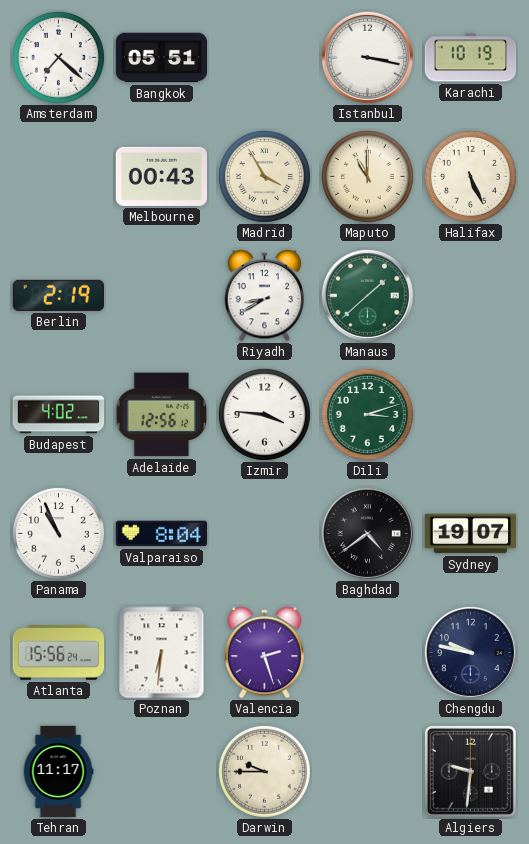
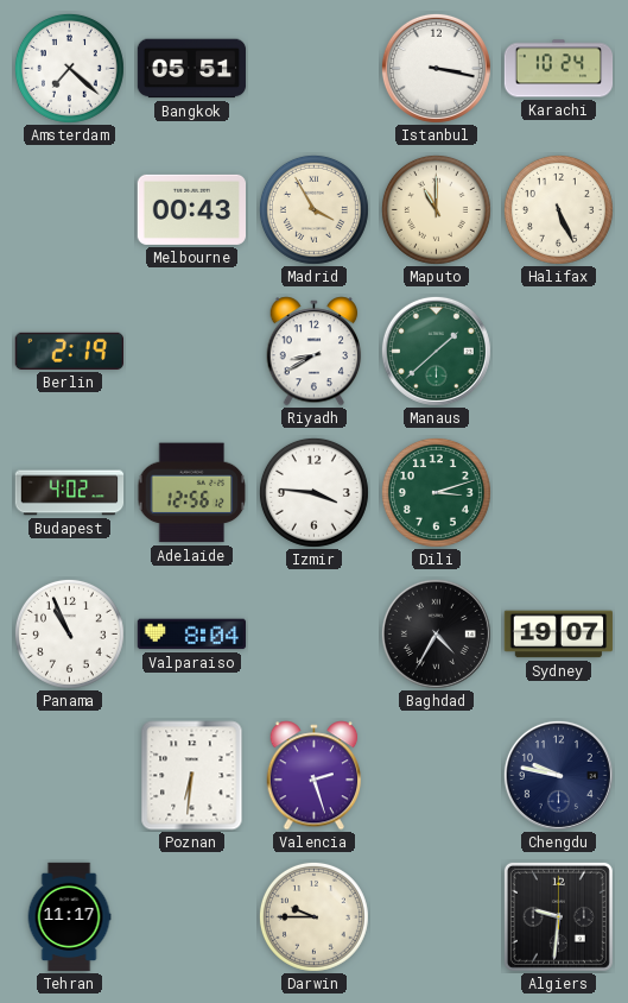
Karachi: 10:19 -> 10:24 (559, 69)
Baghdad: 4:39 -> 4:35 (436, 633)
Atlanta: 15:56 -> none (59, 653)
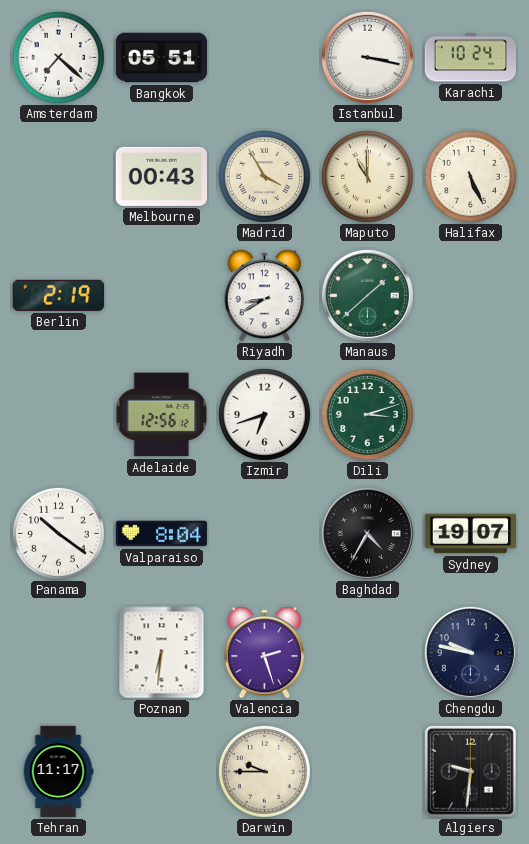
Budapest: 4:02 -> none (70, 493)
Izmir: 3:46 -> 6:42 (264, 414)
Panama: 10:56 -> 10:21 (58, 533)
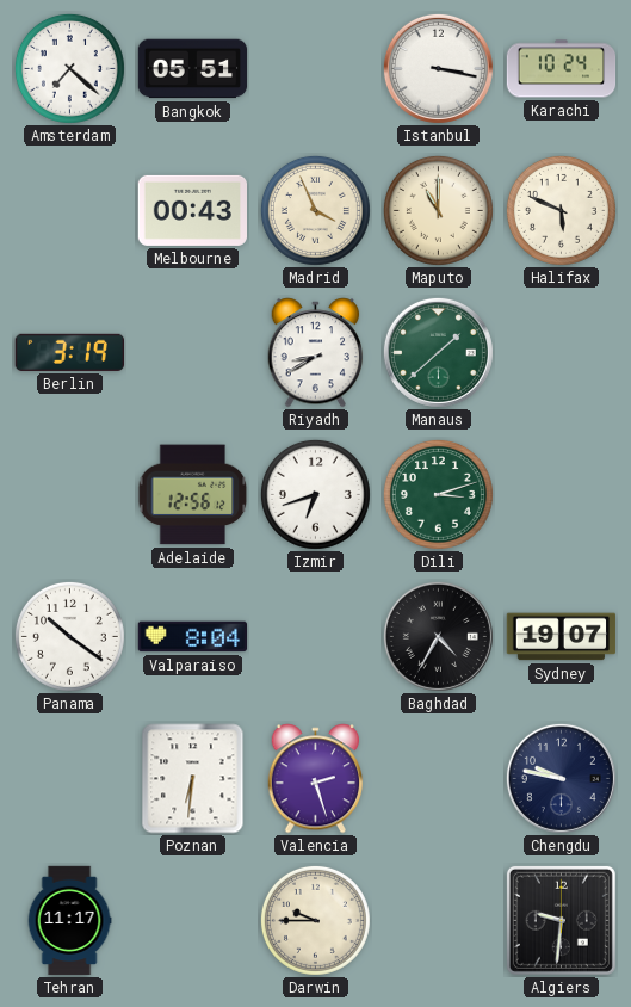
Madrid: 3:55 -> 3:56 (315, 210)
Halifax: 5:26 -> 5:49 (561, 210)
Berlin: 2:19 -> 3:19 (69, 352)
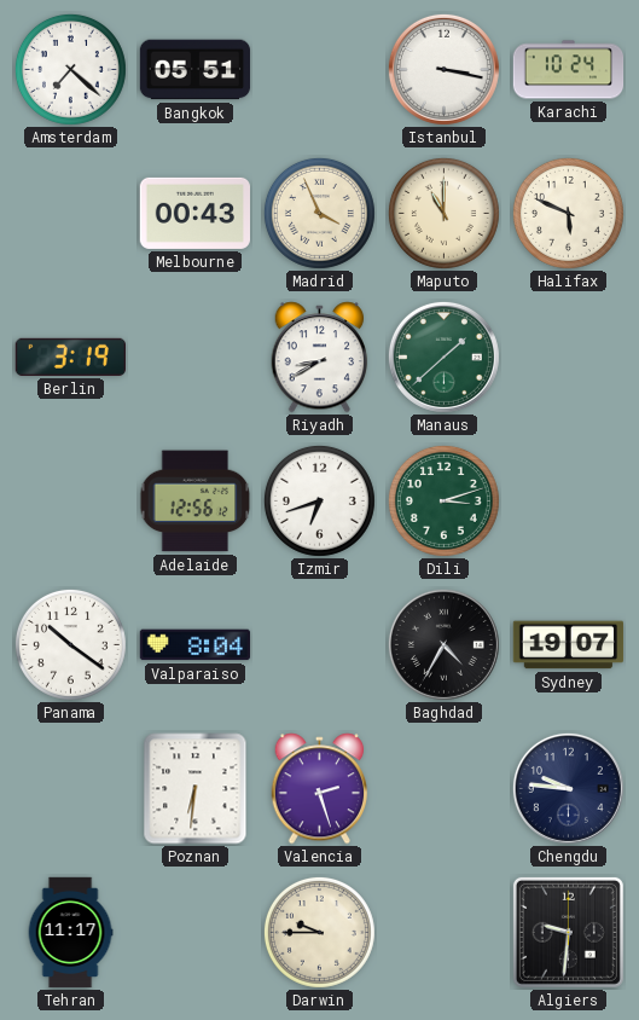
Chengdu: 9:47 -> 9:46 (568, 788)
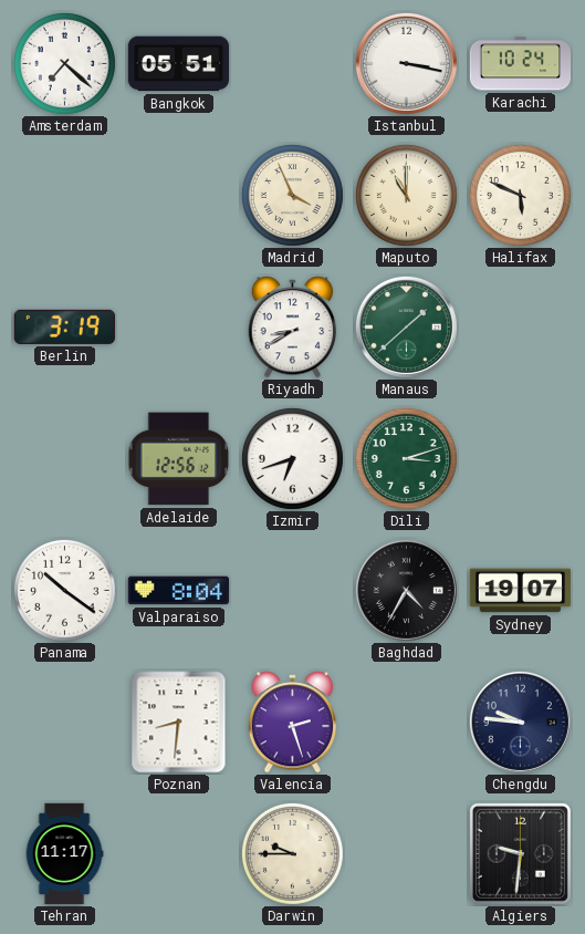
Melbourne: 00:43 -> none (194, 213)
Poznan: 6:31 -> 8:31 (179, 723)
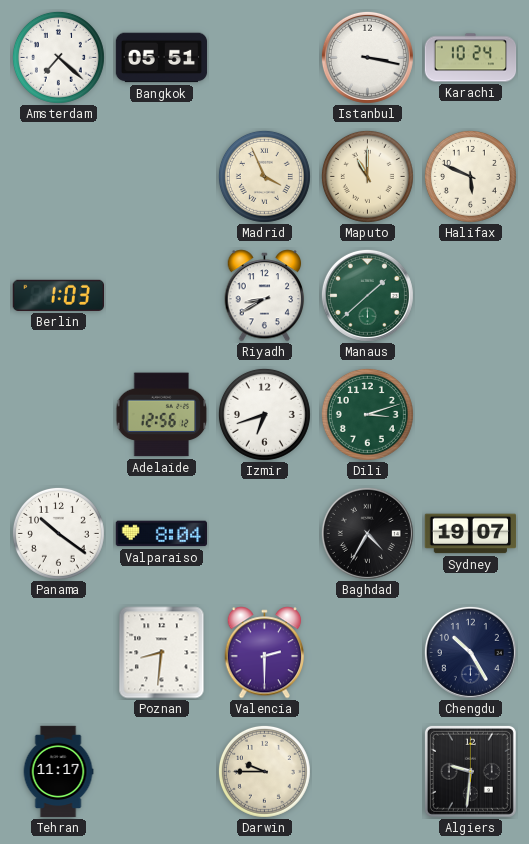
Berlin: 3:19 -> 1:03 (58, 295)
Valencia: 2:27 -> 2:30 (265, 653)
Chengdu: 9:46 -> 10:25 (470, 652)
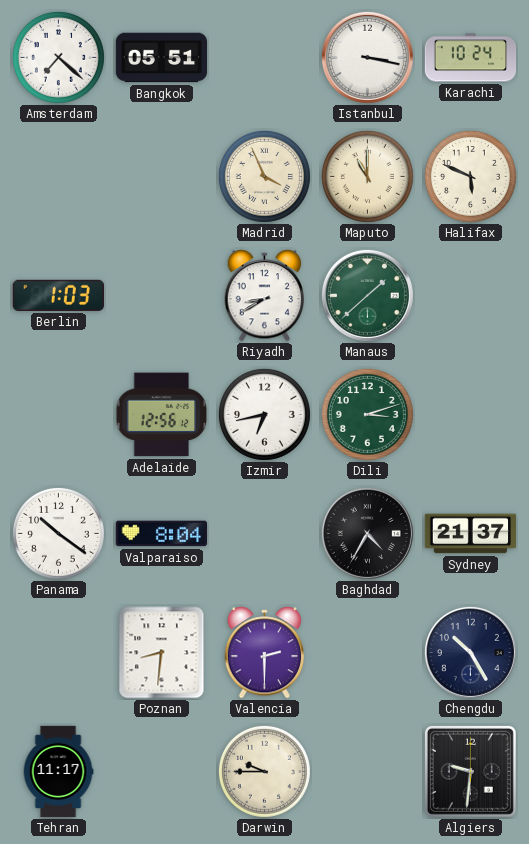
Izmir: 6:42 -> 6:43 (264, 414)
Sydney: 19:07 -> 21:37 (471, 534)
